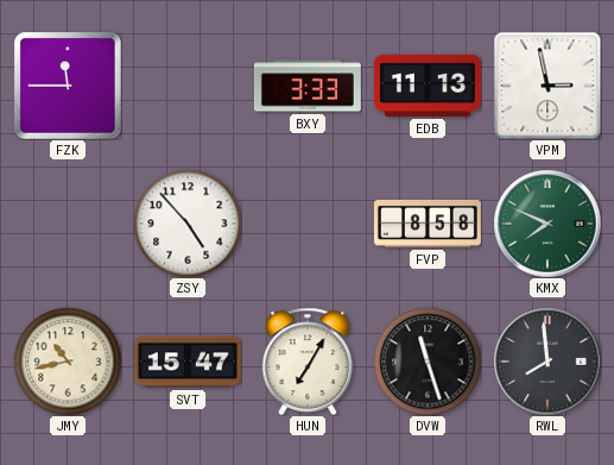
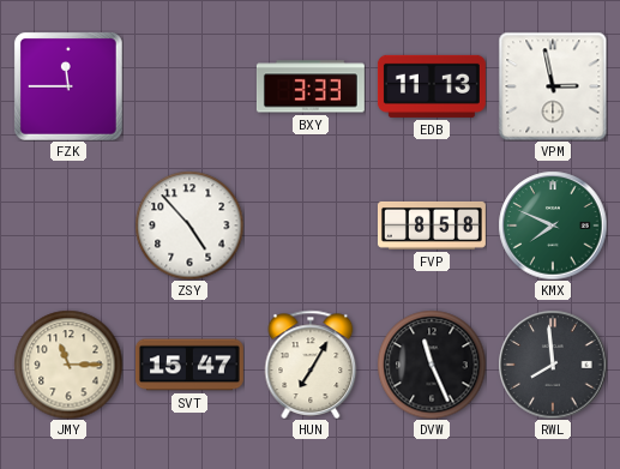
JMY: 10:43 -> 11:15 (68, 365)
DVW: 11:27 -> 11:26 (432, 365)
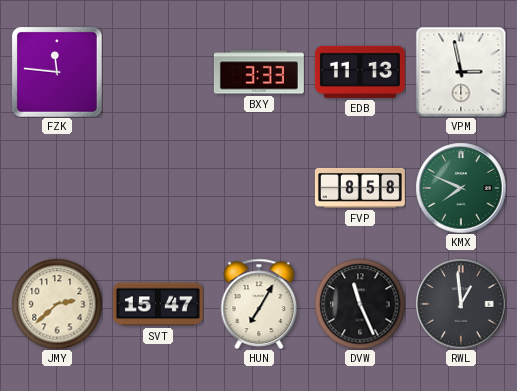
FZK: 11:45 -> 11:46 (57, 72)
ZSY: 4:53 -> none (189, 226)
JMY: 11:15 -> 2:38 (57, 304)
RWL: 7:59 -> 12:59 (461, 304)
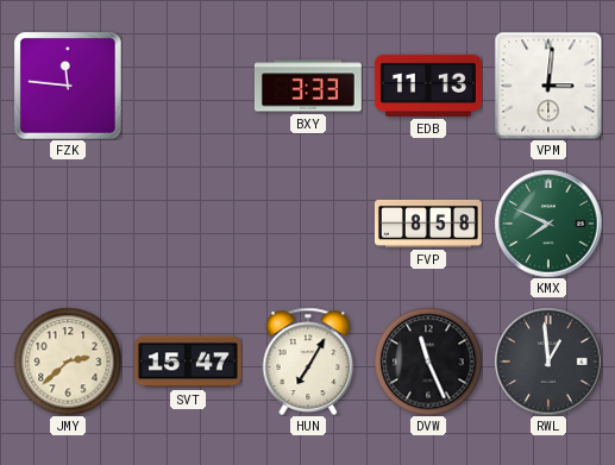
VPM: 2:58 -> 3:01 (548, 86)
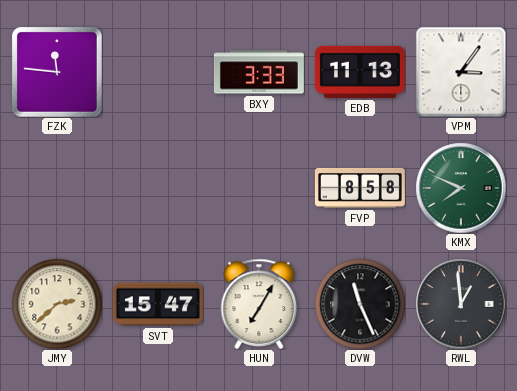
VPM: 3:01 -> 3:06 (461, 72)
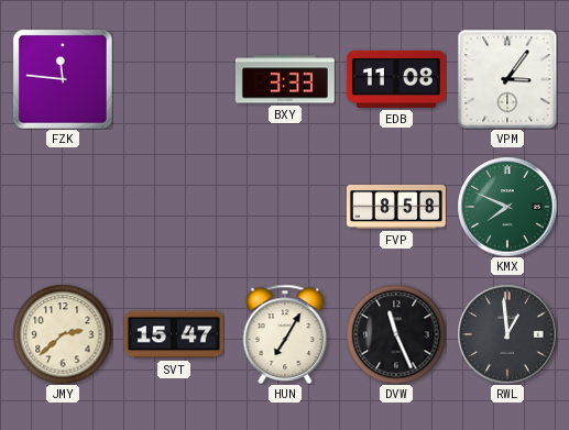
EDB: 11:13 -> 11:08 (396, 79)
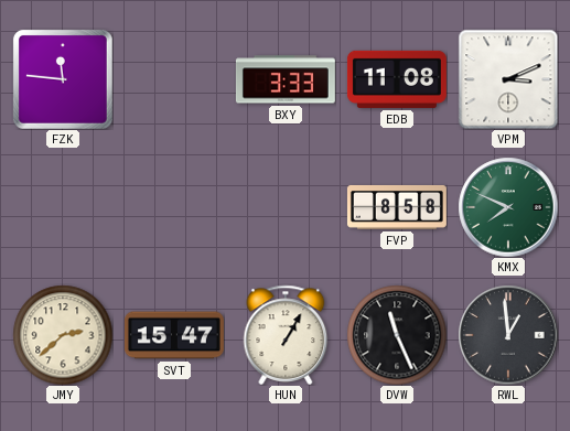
VPM: 3:06 -> 3:11 (508, 79)
HUN: 7:05 -> 1:05 (286, 335)
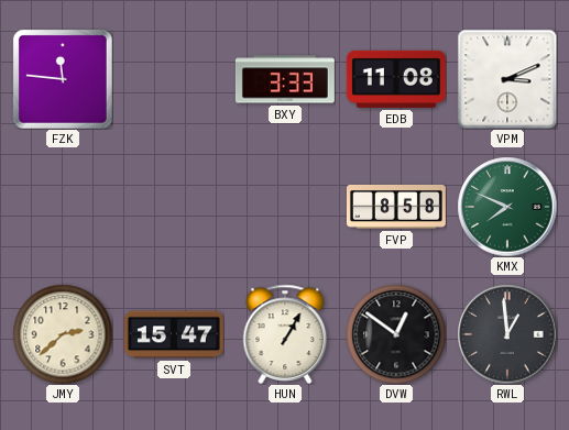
DVW: 11:26 -> 12:51 (396, 334)
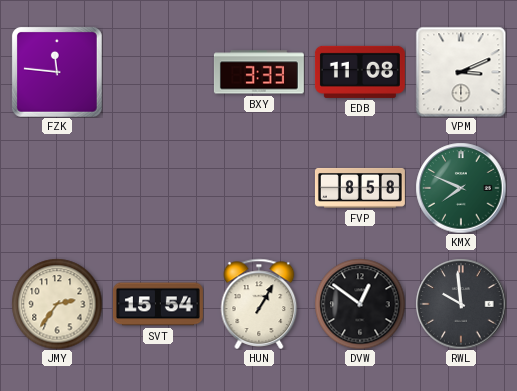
JMY: 2:38 -> 2:36 (57, 304)
SVT: 15:47 -> 15:54 (158, 304)
RWL: 12:59 -> 9:59 (461, 304)
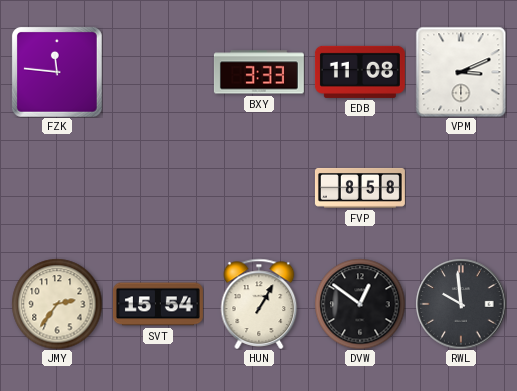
KMX: 7:49 -> none (461, 188)
